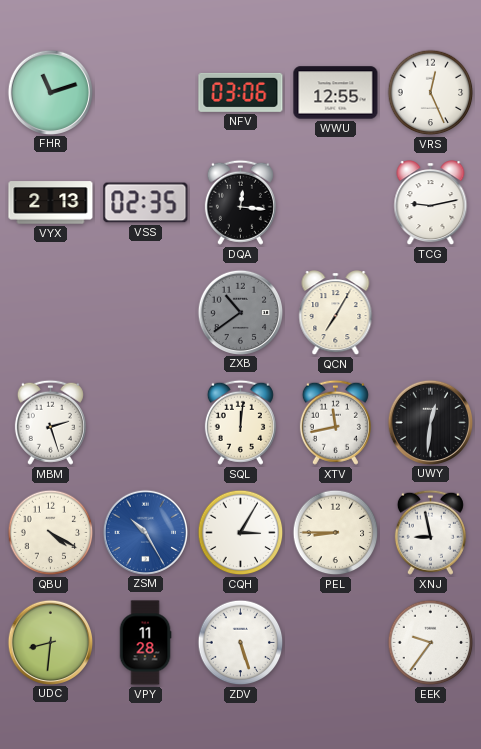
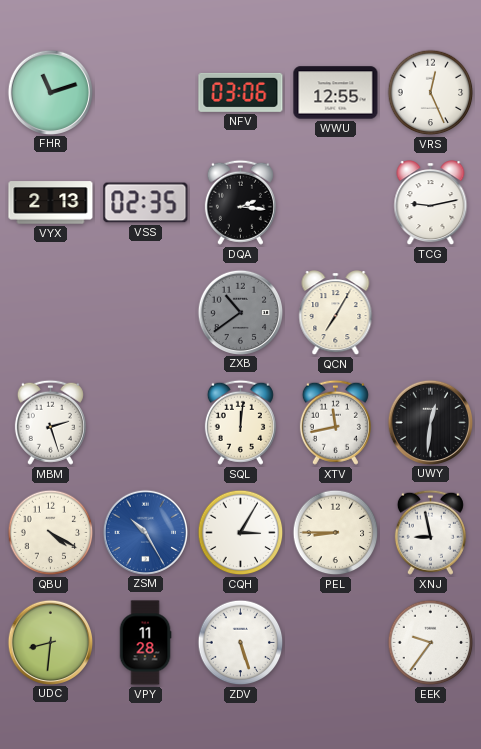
DQA: 12:16 -> 2:16 (240, 202)
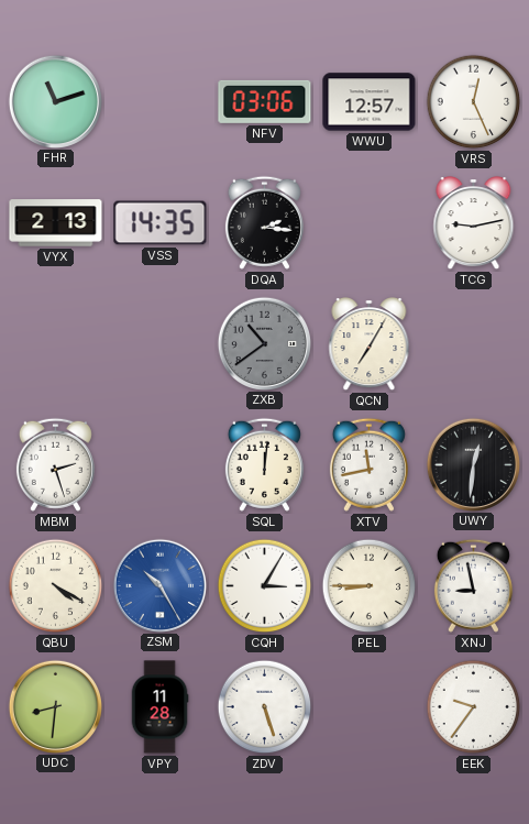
WWU: 12:55 -> 12:57 (370, 102)
VSS: 02:35 -> 14:35 (161, 223)
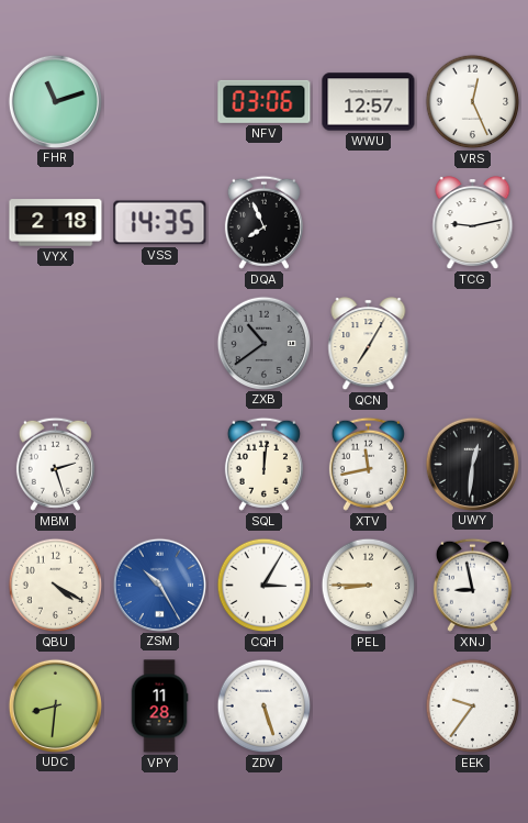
VYX: 2:13 -> 2:18 (56, 223)
DQA: 2:16 -> 7:56 (263, 222)
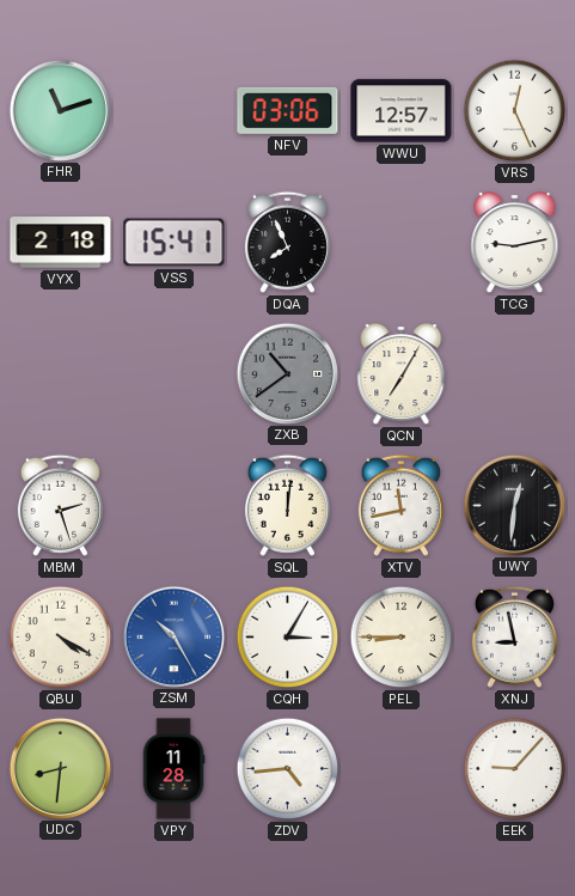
VSS: 14:35 -> 15:41 (175, 243)
ZDV: 5:27 -> 4:44 (288, 769)
EEK: 9:36 -> 9:07 (515, 769)
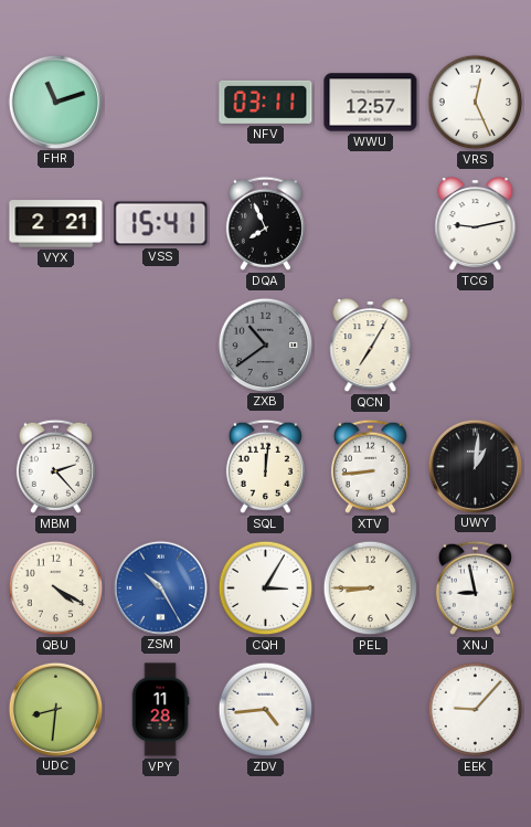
NFV: 03:06 -> 03:11 (266, 102)
VYX: 2:18 -> 2:21 (56, 224)
MBM: 2:27 -> 2:23 (55, 466)
XTV: 11:43 -> 8:44 (370, 466)
UWY: 12:31 -> 1:01 (475, 466)
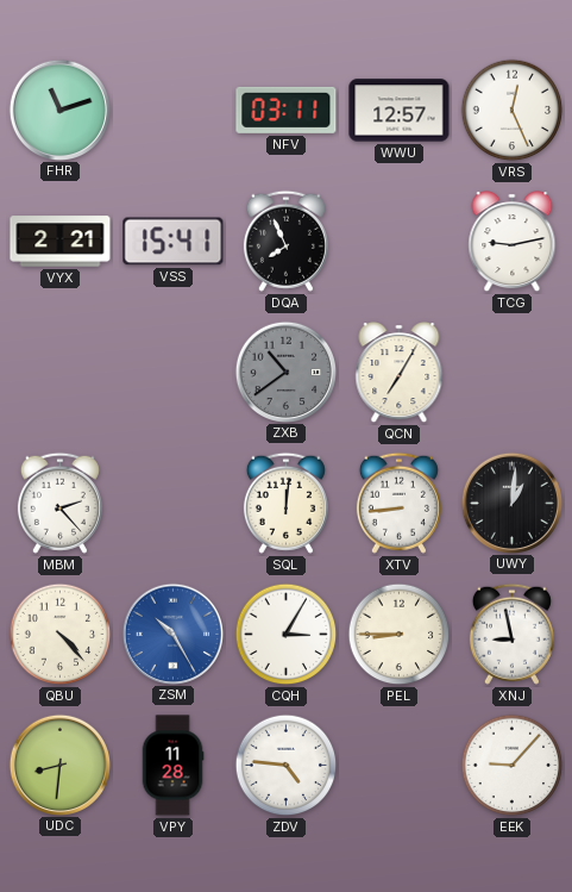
QBU: 4:20 -> 4:23 (61, 635)
ZDV: 4:44 -> 4:46 (287, 766)
